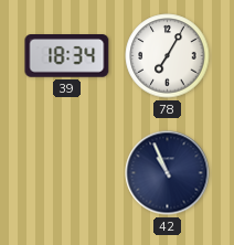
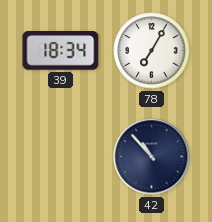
42: 10:56 -> 10:53 (152, 157)
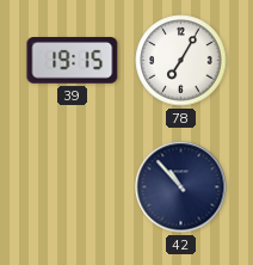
39: 18:34 -> 19:15 (73, 61)
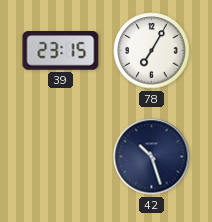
39: 19:15 -> 23:15 (61, 51)
42: 10:53 -> 10:27 (152, 157)
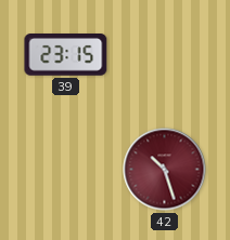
78: 7:05 -> none (152, 51)
42 dial: navy -> burgundy (165, 170)
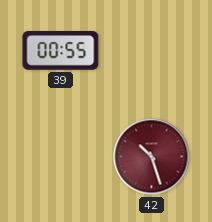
39: 23:15 -> 00:55 (61, 51)
